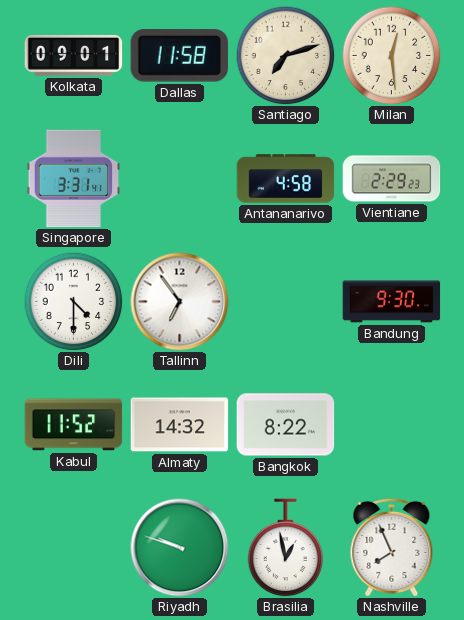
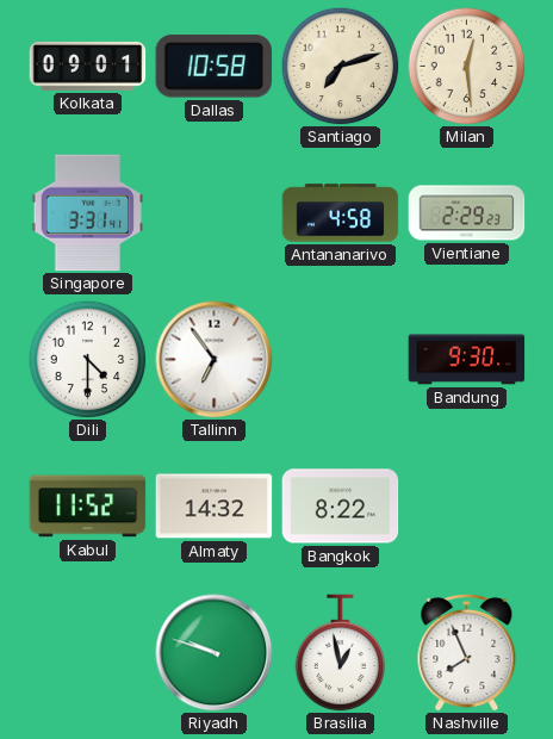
Dallas: 11:58 -> 10:58 (213, 67)
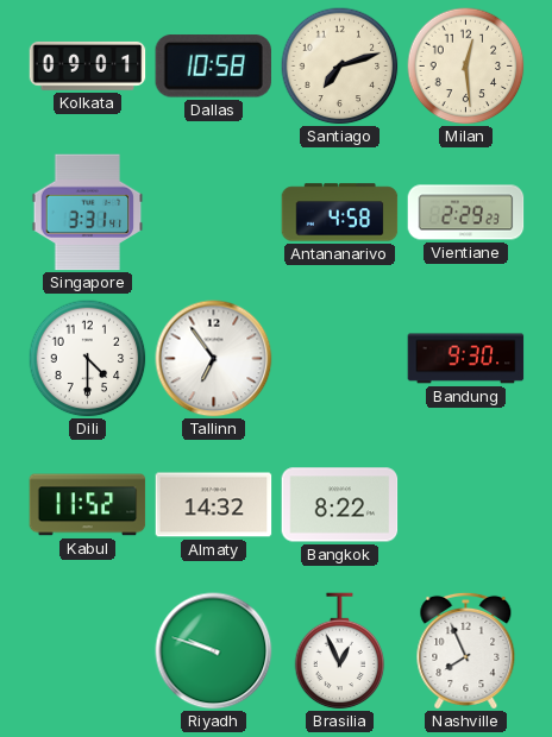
Brasilia: 12:58 -> 12:56 (340, 651)
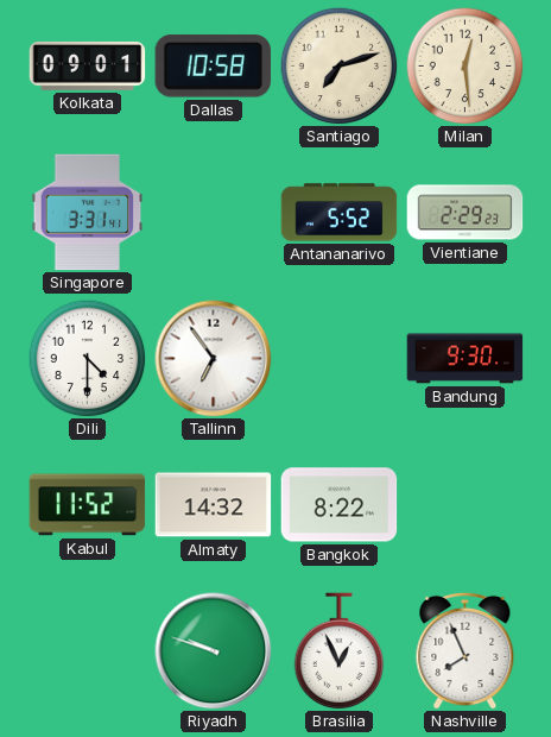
Antananarivo: 4:58 -> 5:52 (340, 213)
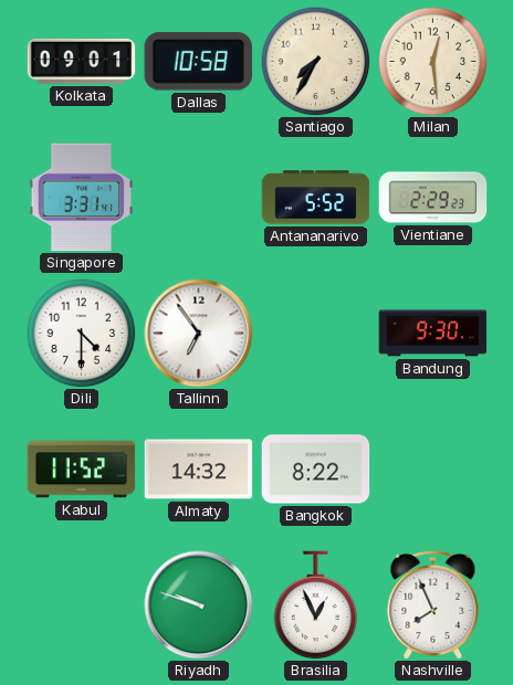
Santiago: 7:12 -> 7:35 (316, 62)
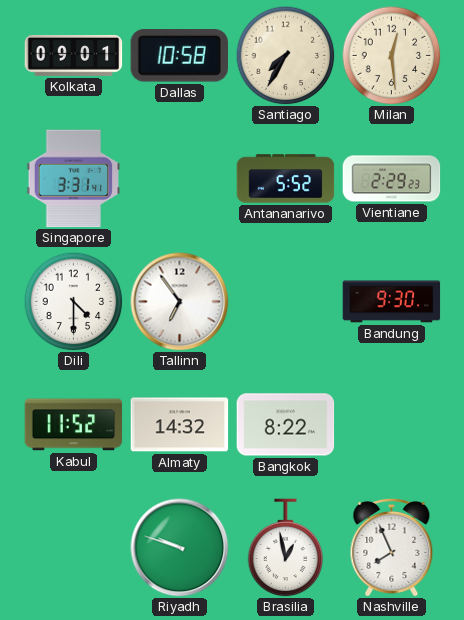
Brasilia: 12:56 -> 12:58 (286, 548)
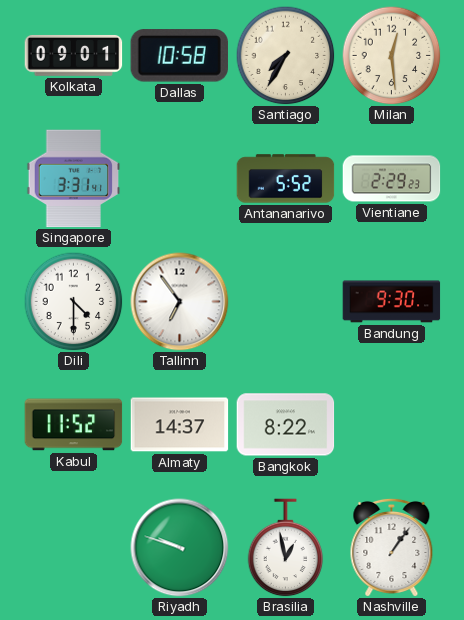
Almaty: 14:32 -> 14:37 (180, 425)
Nashville: 7:56 -> 1:06 (392, 547)
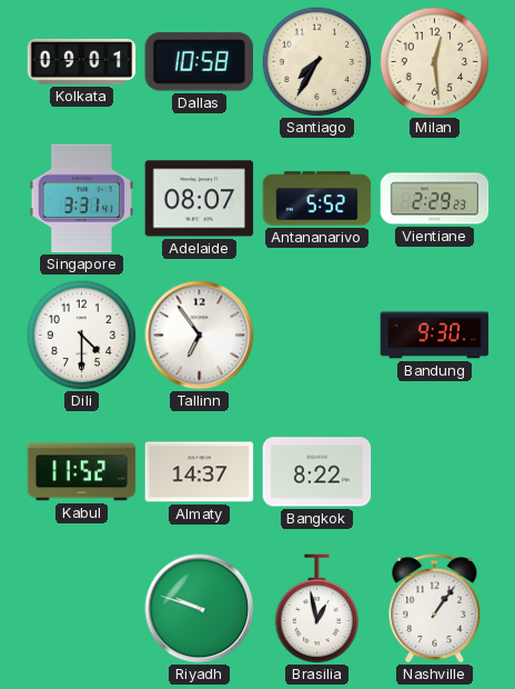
Adelaide: none -> 08:07 (200, 199)
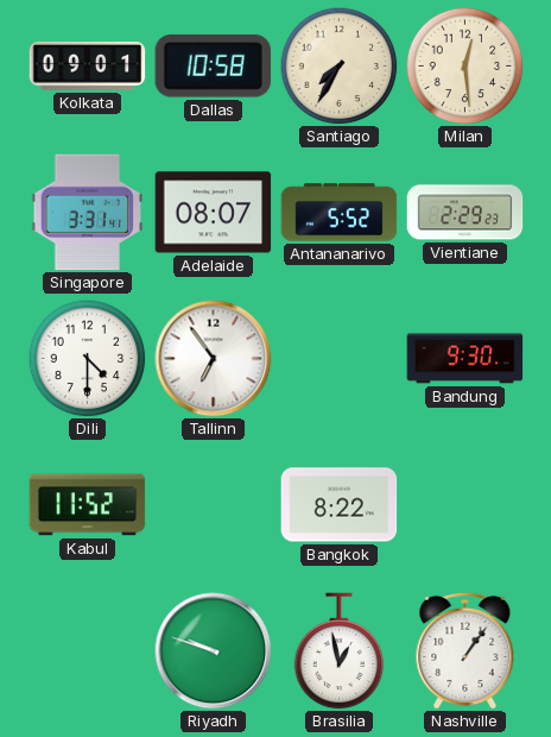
Almaty: 14:37 -> none (200, 472)
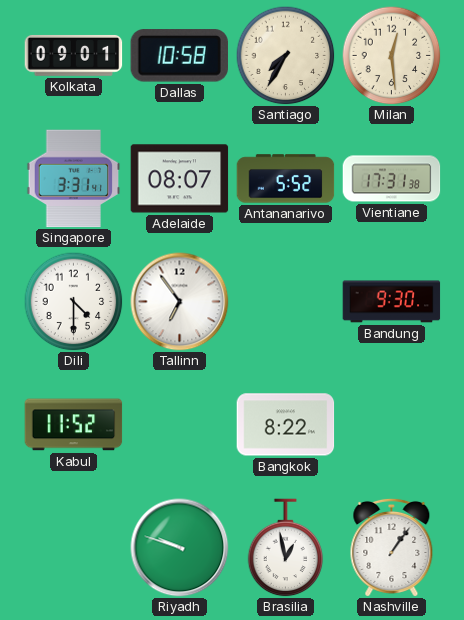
Vientiane: 2:29 -> 17:31 (392, 179)
